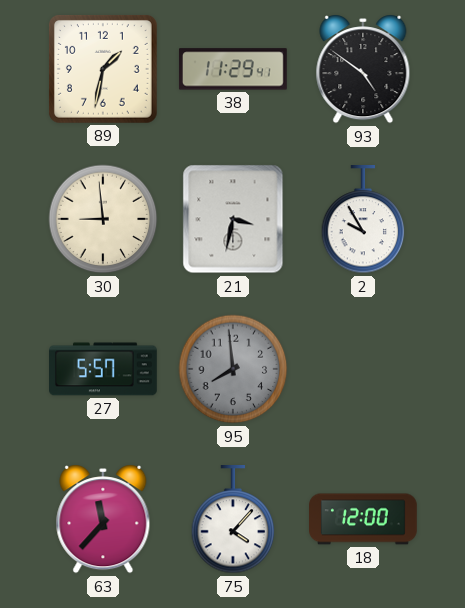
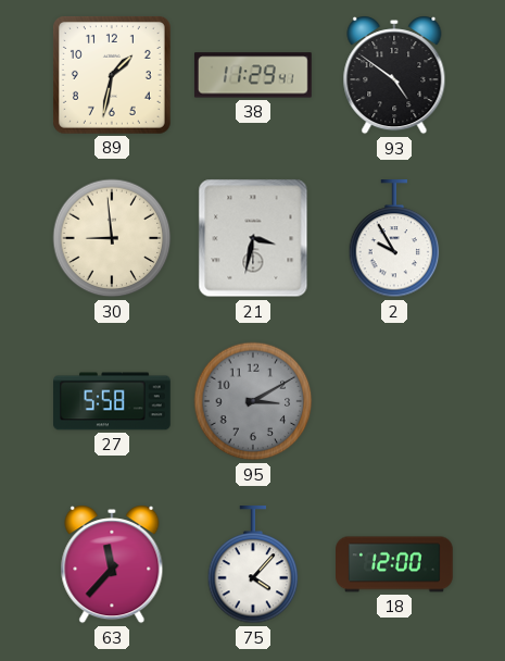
27: 5:57 -> 5:58 (113, 401)
95: 7:59 -> 3:10 (253, 401)
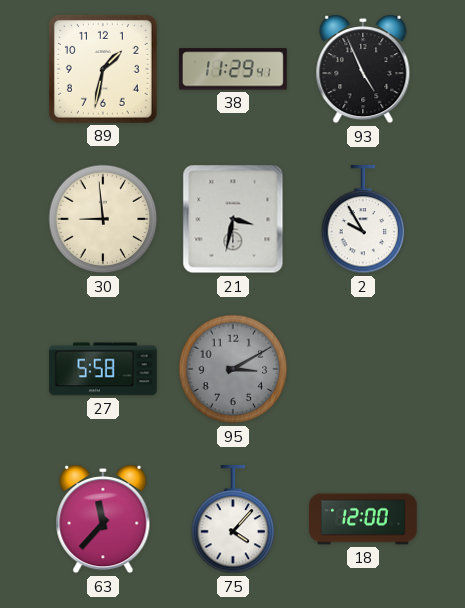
93: 4:51 -> 4:56 (363, 69)
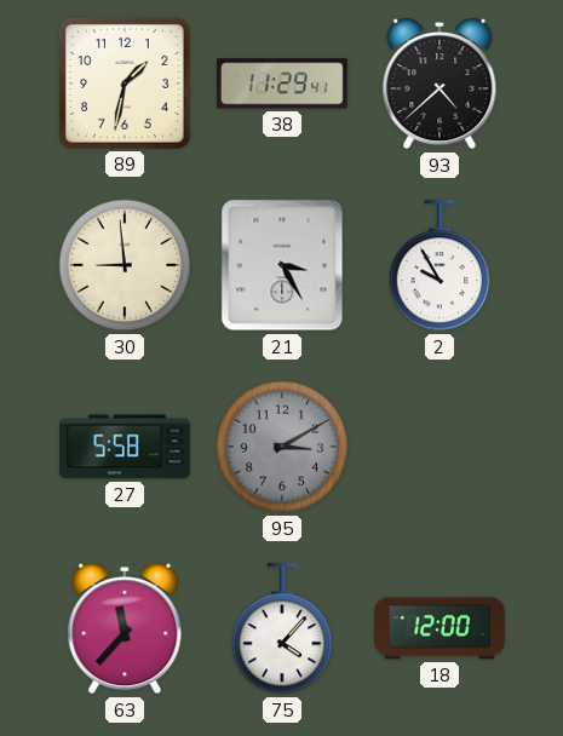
93: 4:56 -> 4:38 (440, 84)
21: 3:32 -> 3:25 (282, 265)
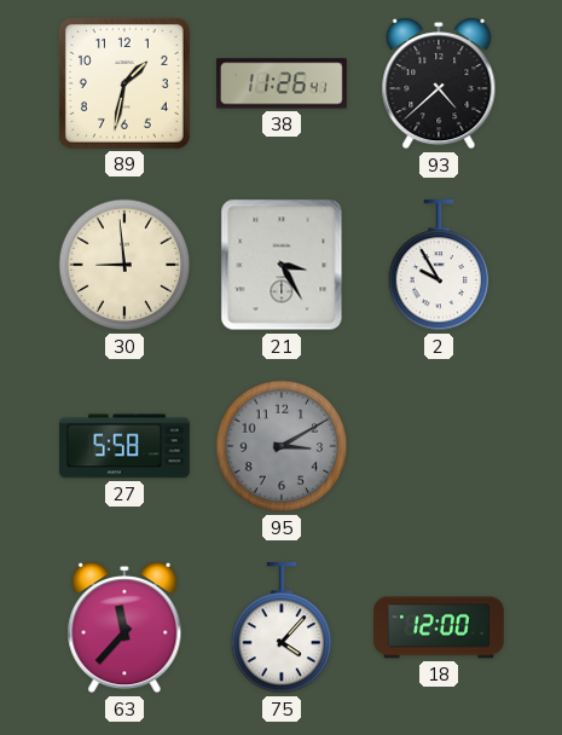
38: 11:29 -> 11:26 (282, 83)
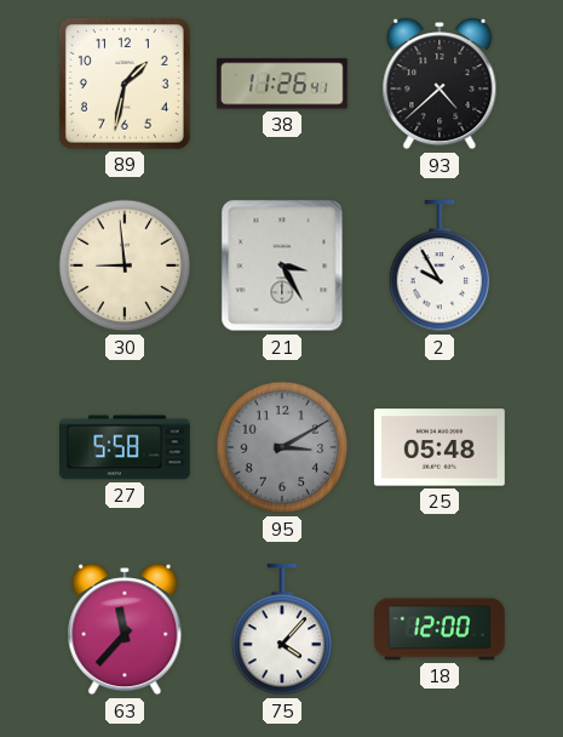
25: none -> 05:48 (440, 447)
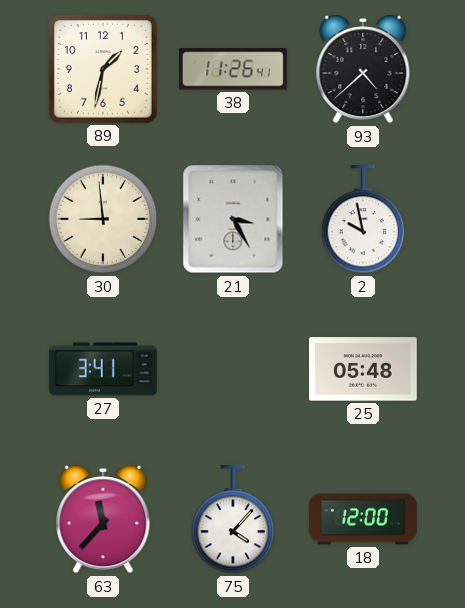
2: 9:55 -> 9:58 (363, 220)
27: 5:58 -> 3:41 (104, 369)
95: 3:10 -> none (282, 447)
